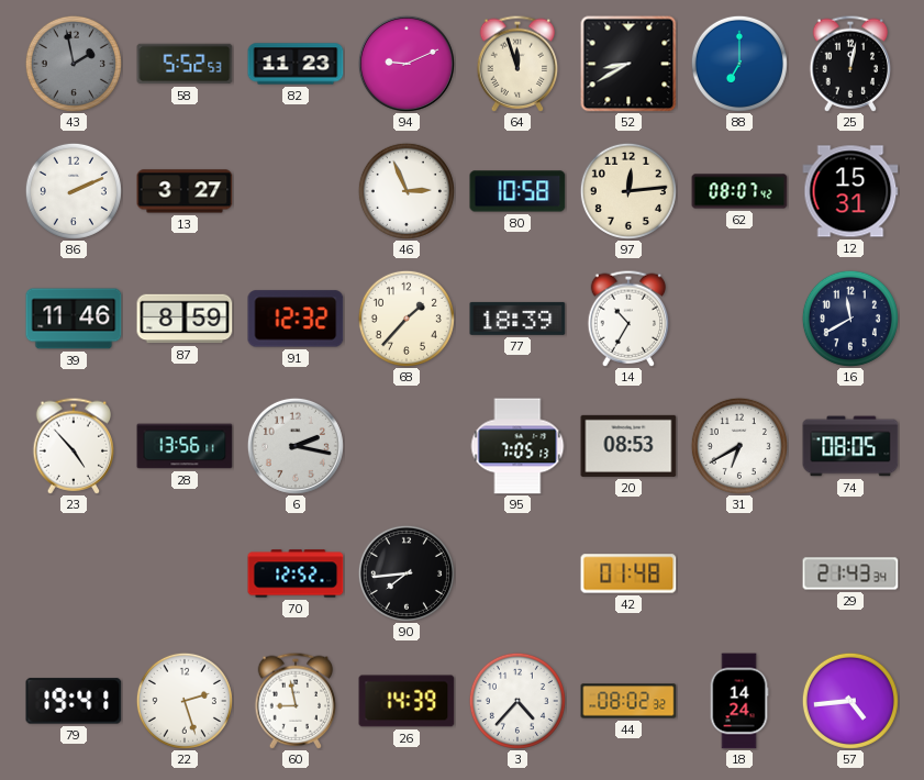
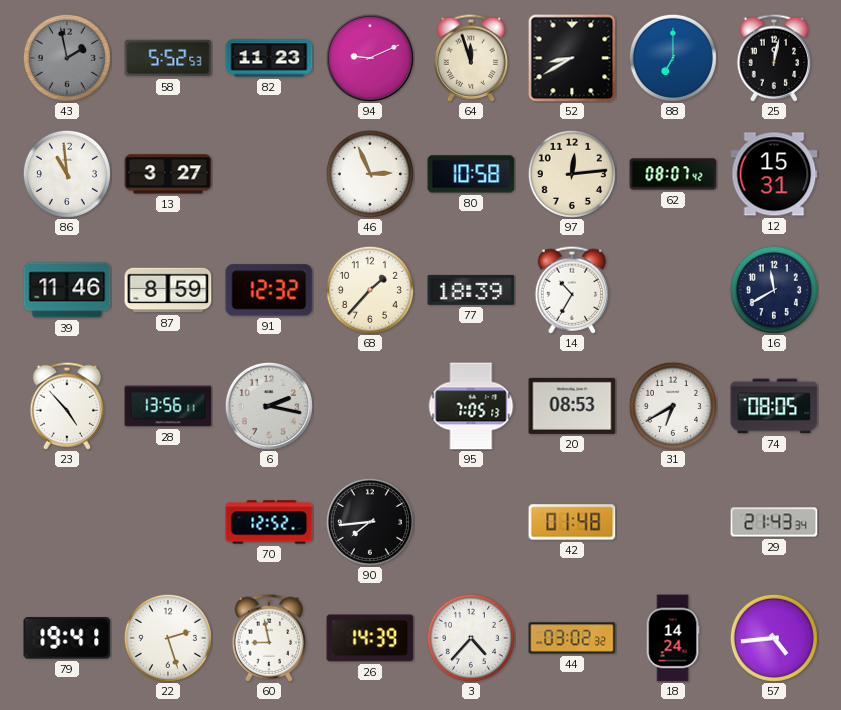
86: 2:11 -> 10:59 (67, 174)
44: 08:02 -> 03:02 (572, 638)
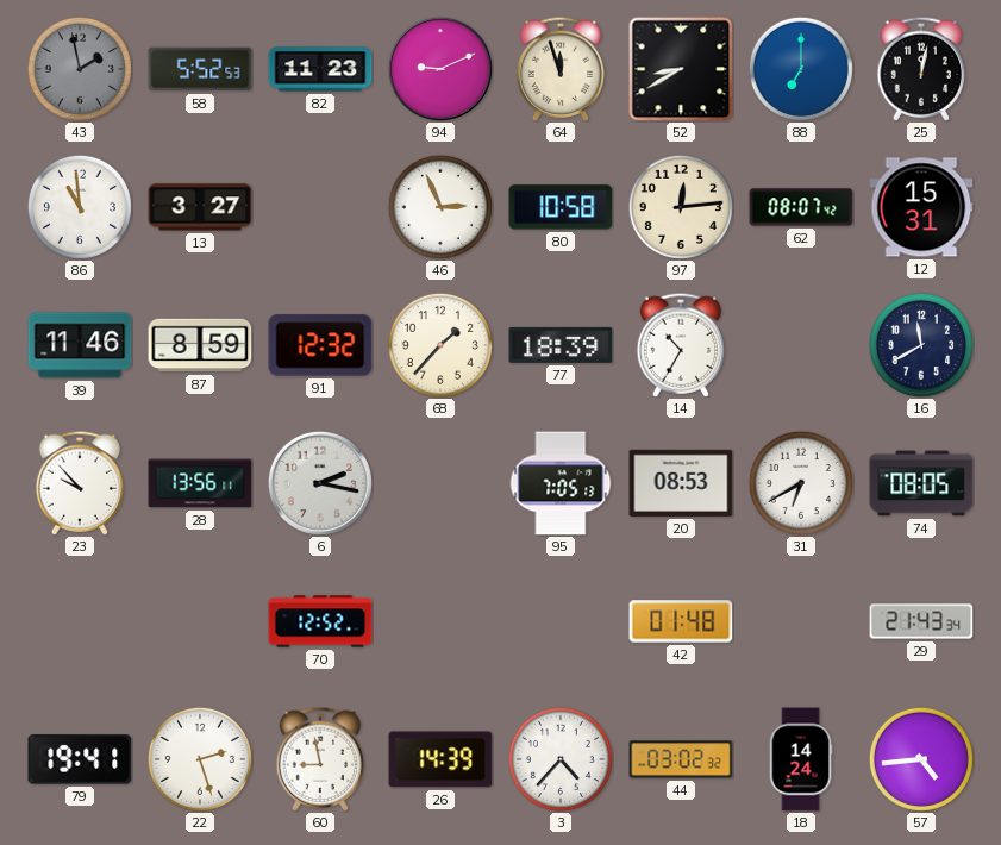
23: 4:53 -> 9:53 (80, 483)
90: 7:44 -> none (370, 522)
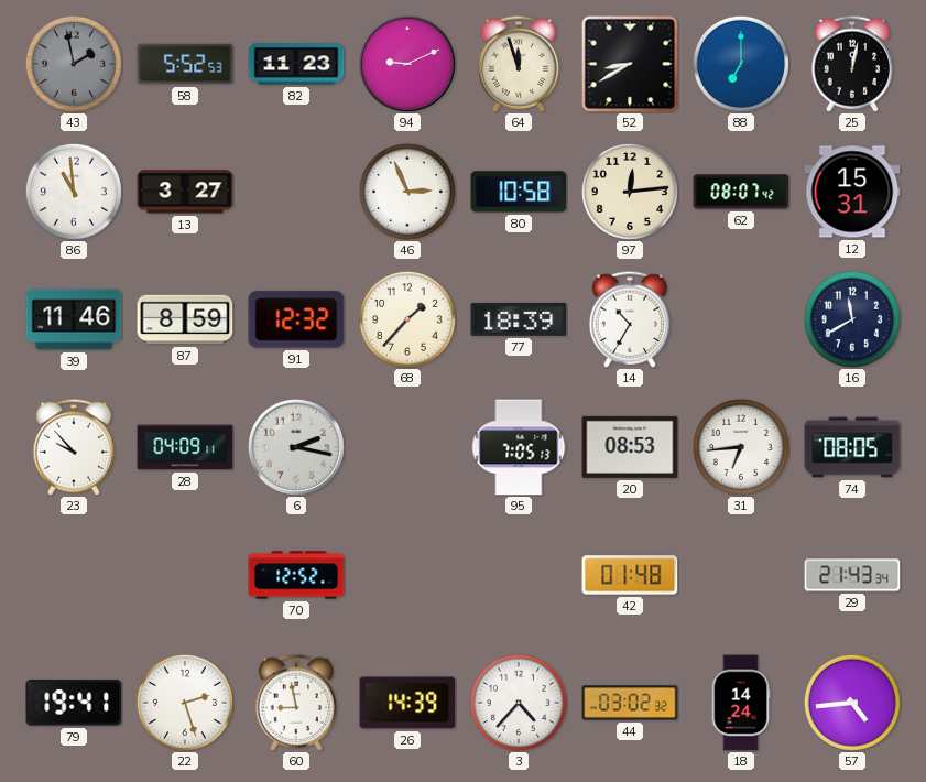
28: 13:56 -> 04:09 (185, 447)
31: 6:40 -> 6:44 (741, 447)
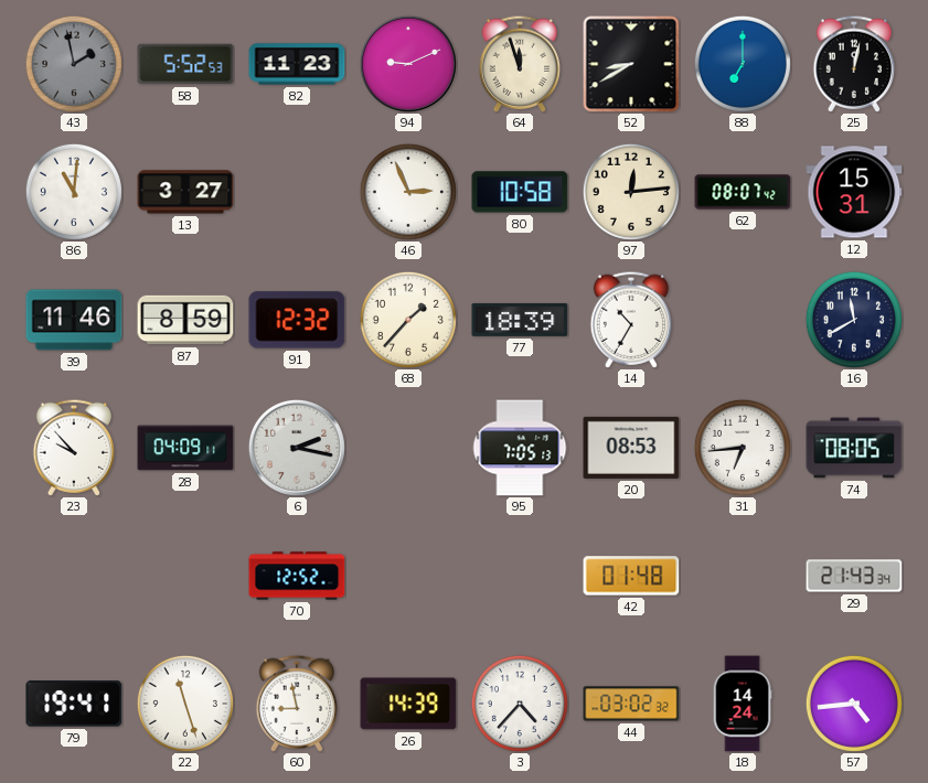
86: 10:59 -> 11:01 (74, 192)
22: 2:27 -> 11:27 (185, 704)
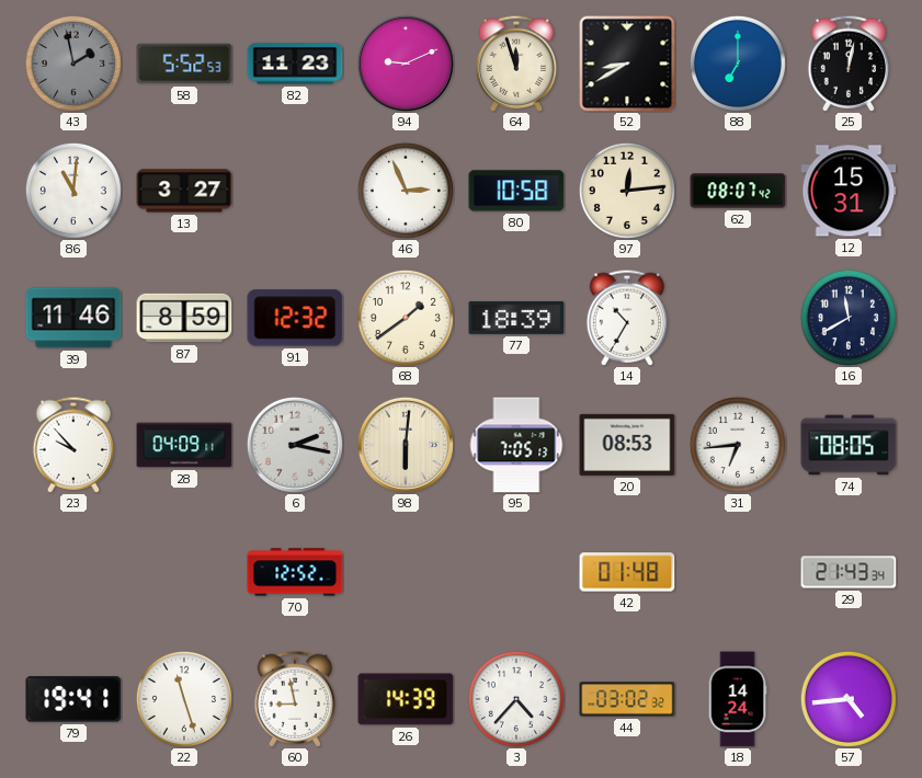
68: 1:37 -> 1:39 (406, 318)
98: none -> 6:01 (406, 445)
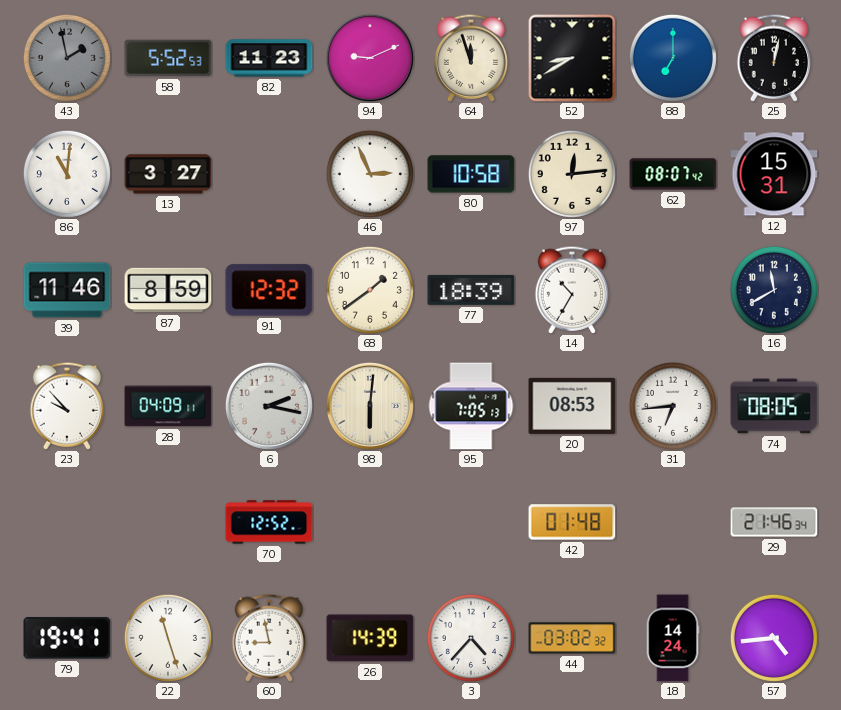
29: 21:43 -> 21:46 (774, 522)
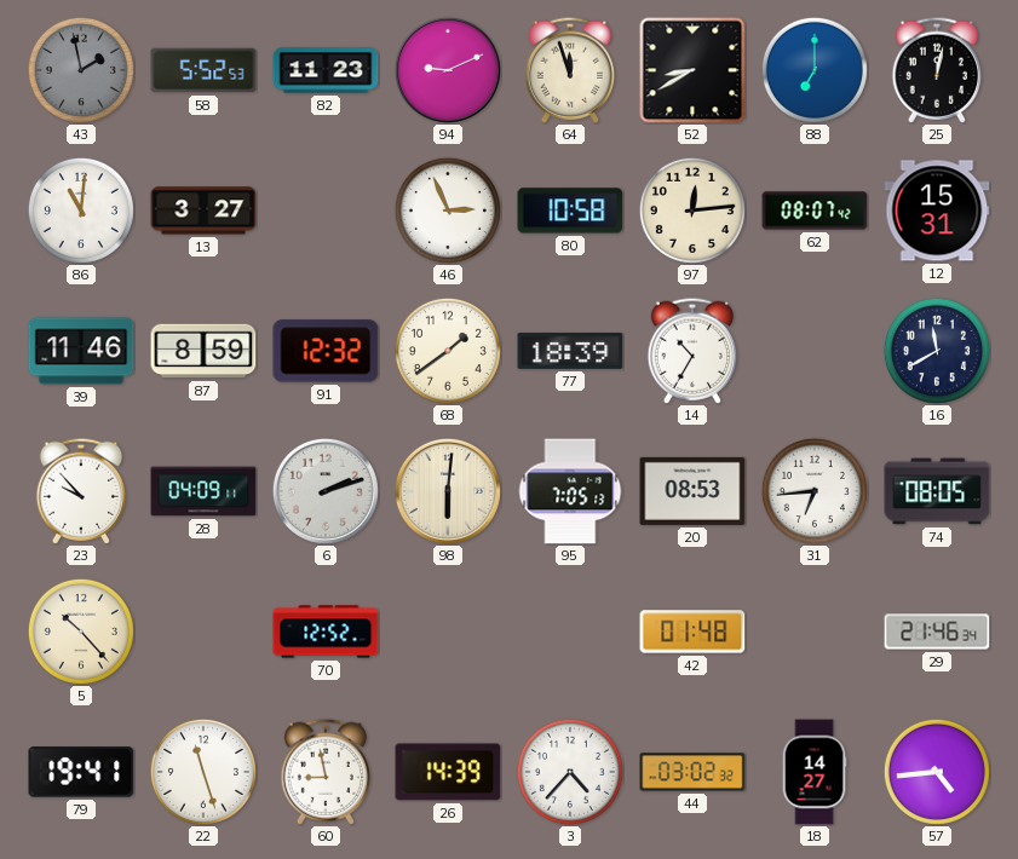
6: 2:17 -> 2:12 (326, 491)
5: none -> 10:23 (81, 632)
18: 14:24 -> 14:27 (815, 772)
